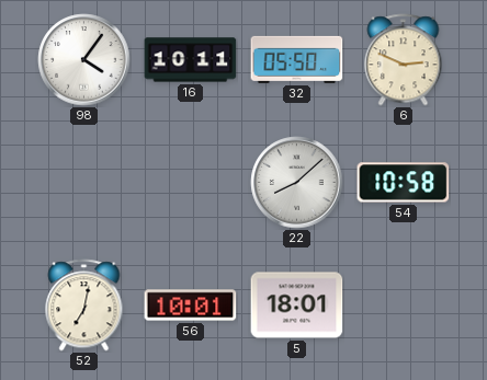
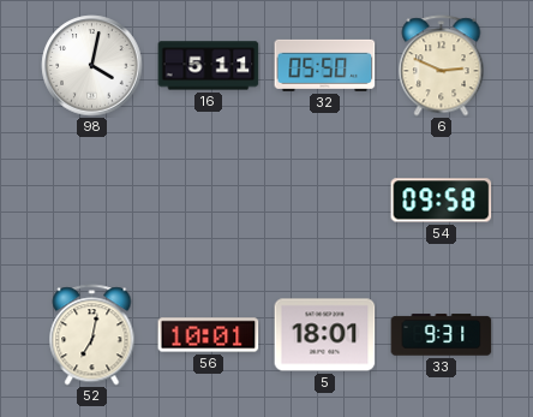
98: 4:06 -> 4:02 (92, 66)
16: 10:11 -> 5:11 (209, 66)
22: 8:08 -> none (297, 183)
54: 10:58 -> 09:58 (442, 201)
33: none -> 9:31 (442, 335)
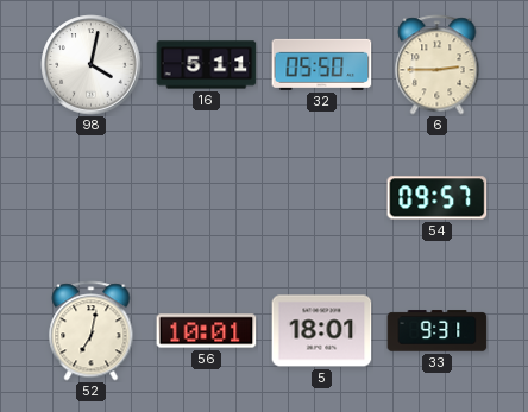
6: 2:49 -> 2:45 (438, 65)
54: 09:58 -> 09:57 (438, 198)
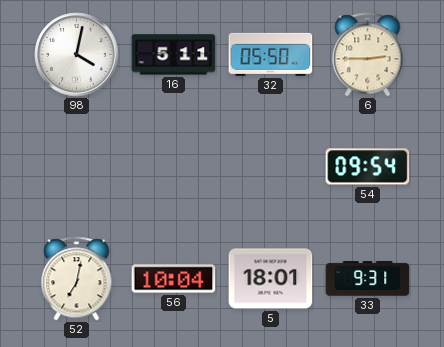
54: 09:57 -> 09:54 (368, 167)
56: 10:01 -> 10:04 (174, 279)
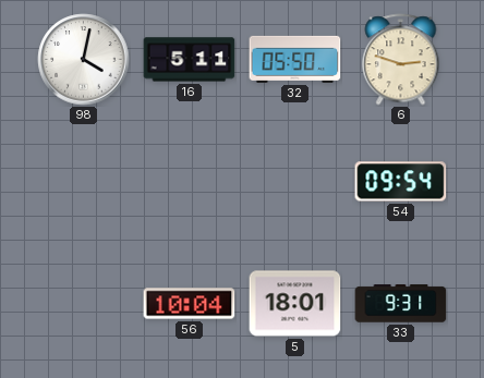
6: 2:45 -> 2:48 (401, 60)
52: 7:02 -> none (77, 279)
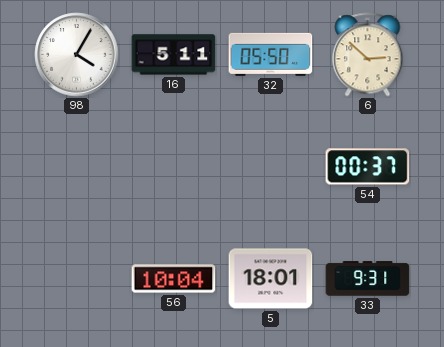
98: 4:02 -> 4:05 (77, 55)
6: 2:48 -> 2:52 (368, 55)
54: 09:54 -> 00:37 (368, 167)
